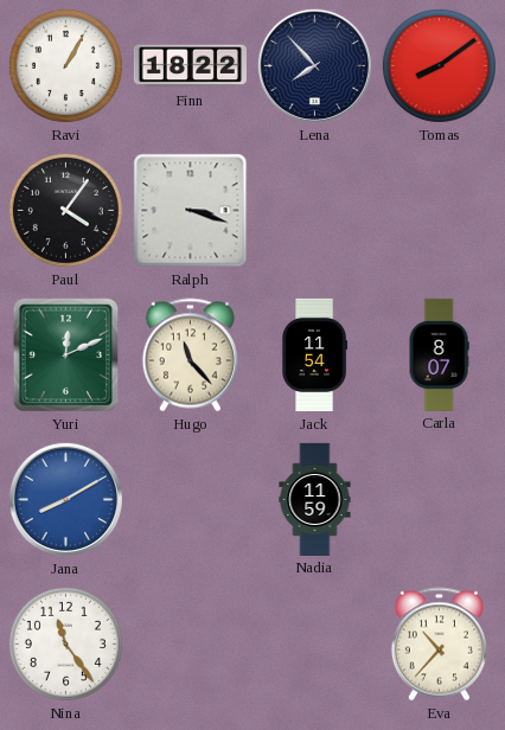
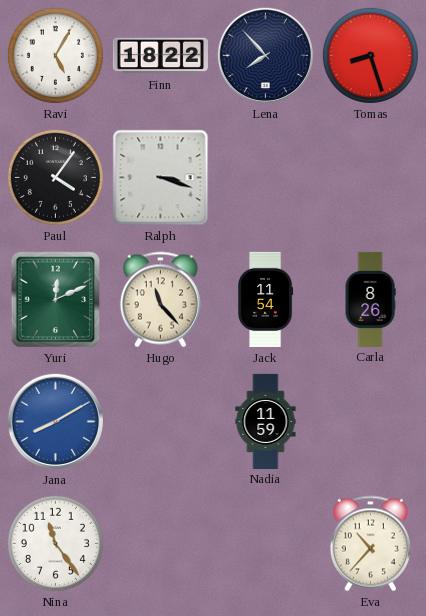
Ravi: 1:05 -> 5:05 (55, 55)
Tomas: 8:09 -> 8:27 (370, 55)
Carla: 8:07 -> 8:26 (370, 299)
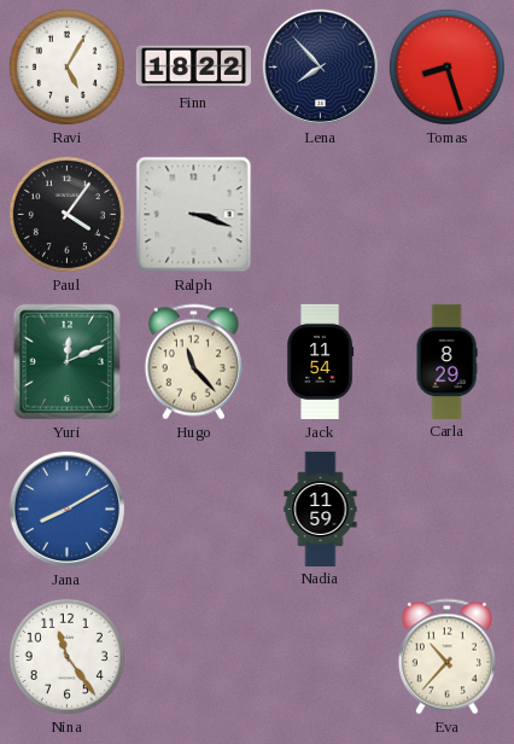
Carla: 8:26 -> 8:29 (446, 361)
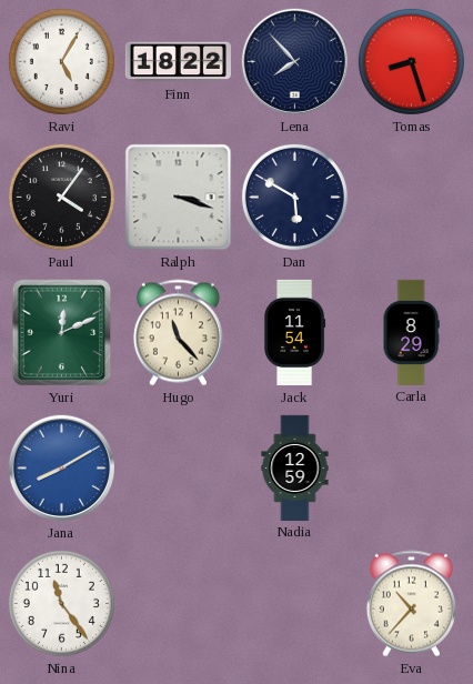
Dan: none -> 5:50 (294, 197)
Nadia: 11:59 -> 12:59 (295, 467)
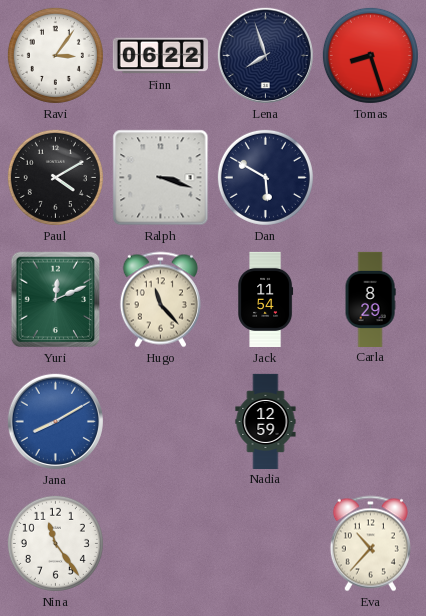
Ravi: 5:05 -> 3:06 (55, 55)
Finn: 18:22 -> 06:22 (160, 56)
Lena: 7:53 -> 7:57 (265, 55)
Paul: 4:06 -> 4:10 (55, 177)
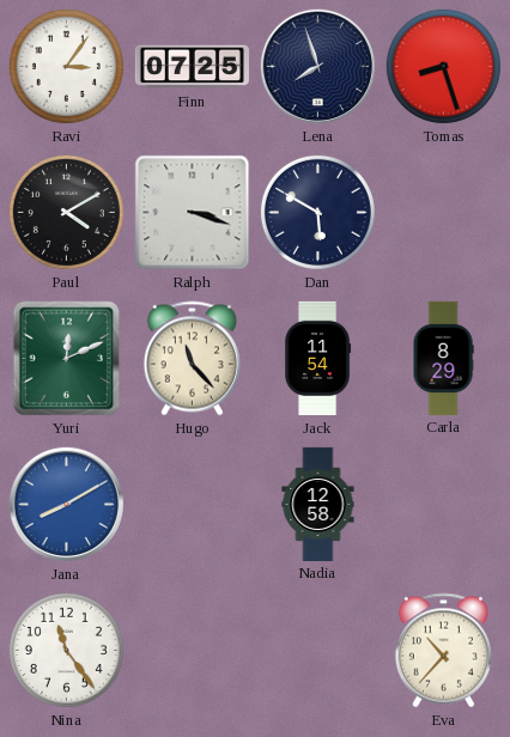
Finn: 06:22 -> 07:25 (192, 67)
Nadia: 12:59 -> 12:58 (318, 504)
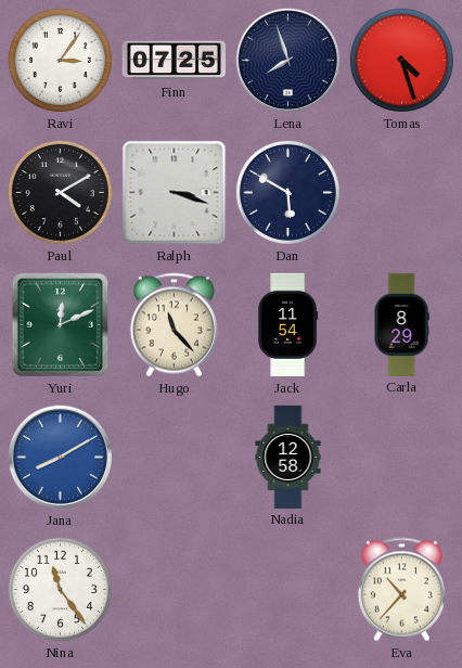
Tomas: 8:27 -> 4:27 (401, 60)
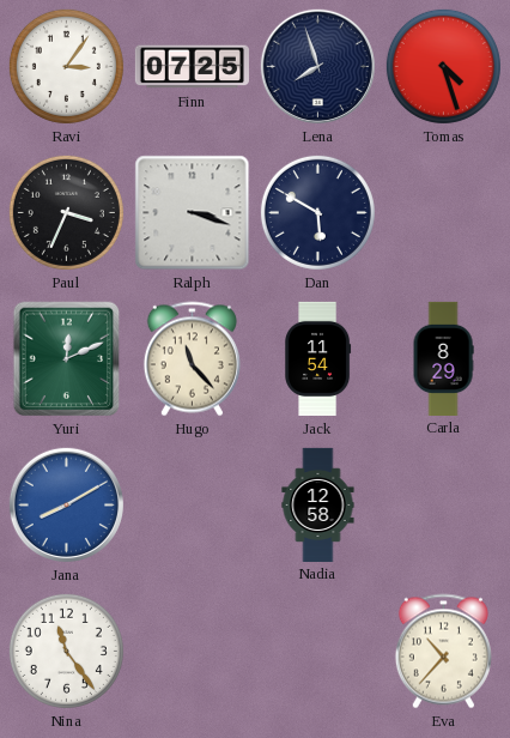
Paul: 4:10 -> 3:34 (66, 212)
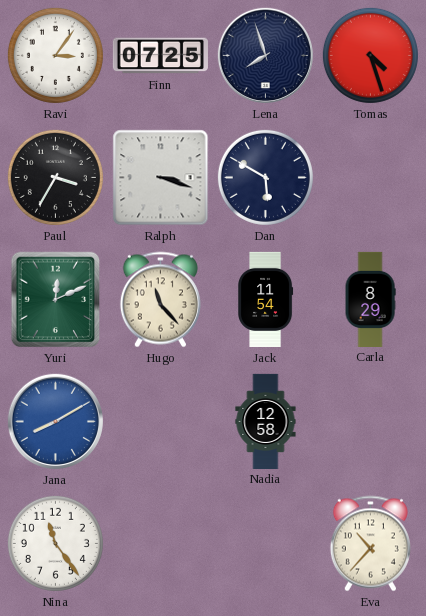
Paul: 3:34 -> 3:35 (55, 177)
